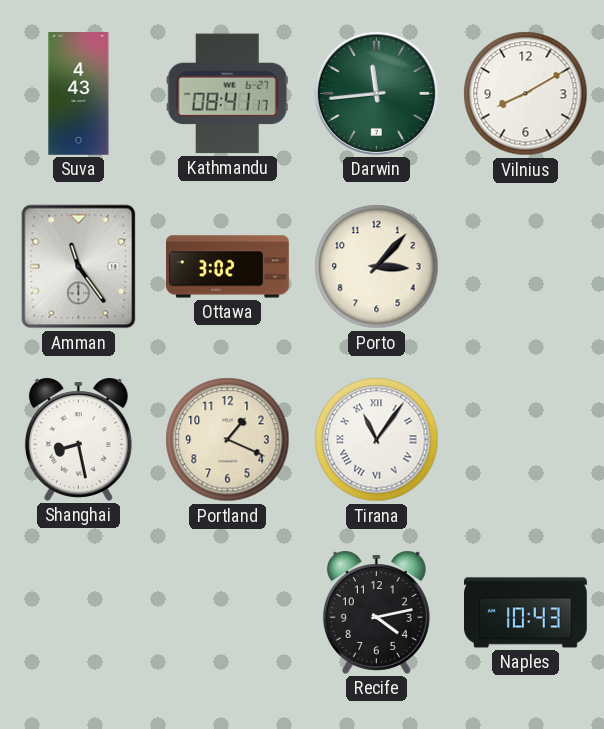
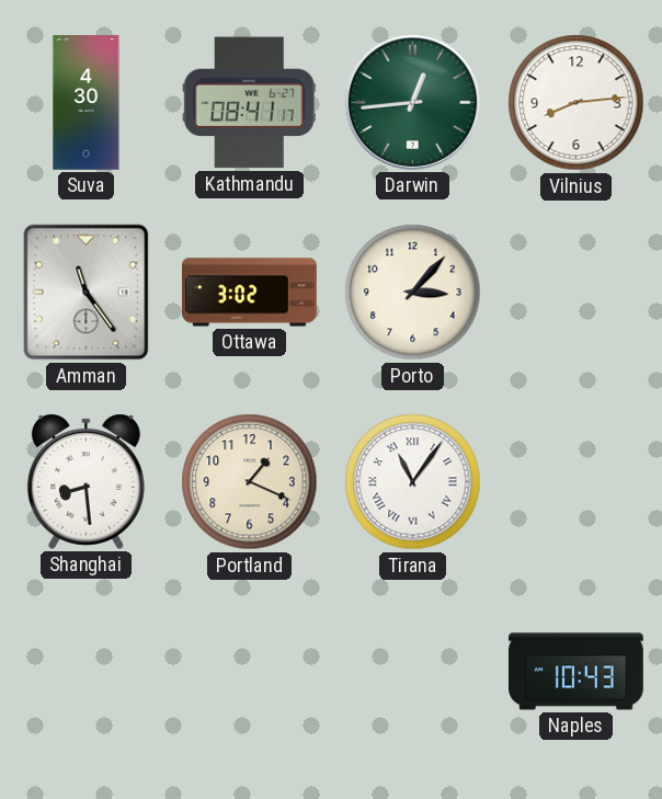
Suva: 4:43 -> 4:30 (87, 103)
Darwin: 11:44 -> 12:44 (412, 102)
Vilnius: 8:10 -> 8:14 (577, 103)
Shanghai: 8:28 -> 8:29 (85, 481)
Recife: 4:13 -> none (376, 612)
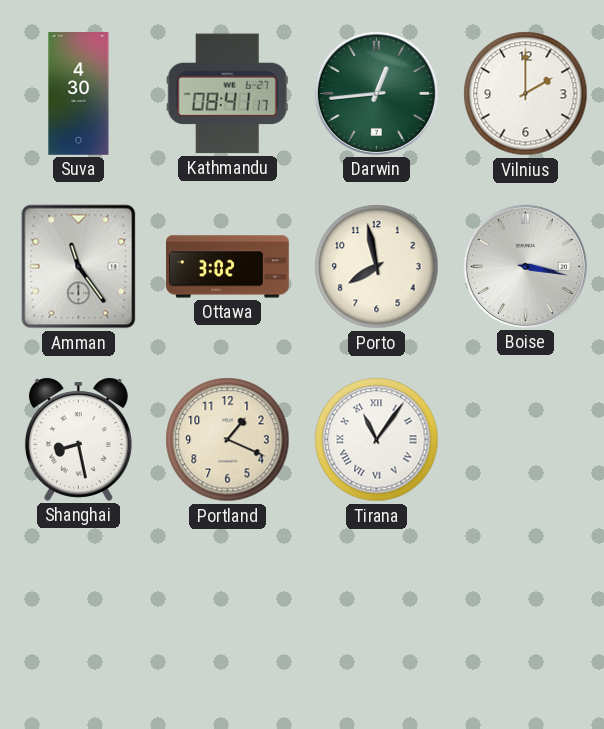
Vilnius: 8:14 -> 2:00 (526, 94)
Porto: 3:07 -> 7:58 (377, 267)
Boise: none -> 3:17 (525, 266)
Shanghai: 8:29 -> 8:28 (78, 439)
Naples: 10:43 -> none (577, 672)
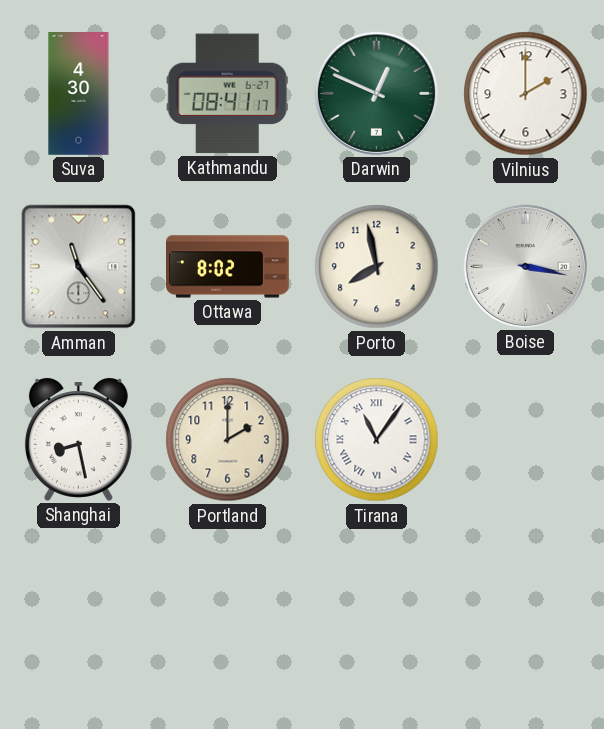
Darwin: 12:44 -> 12:49 (376, 93)
Ottawa: 3:02 -> 8:02 (228, 267)
Portland: 1:19 -> 2:00 (228, 440)
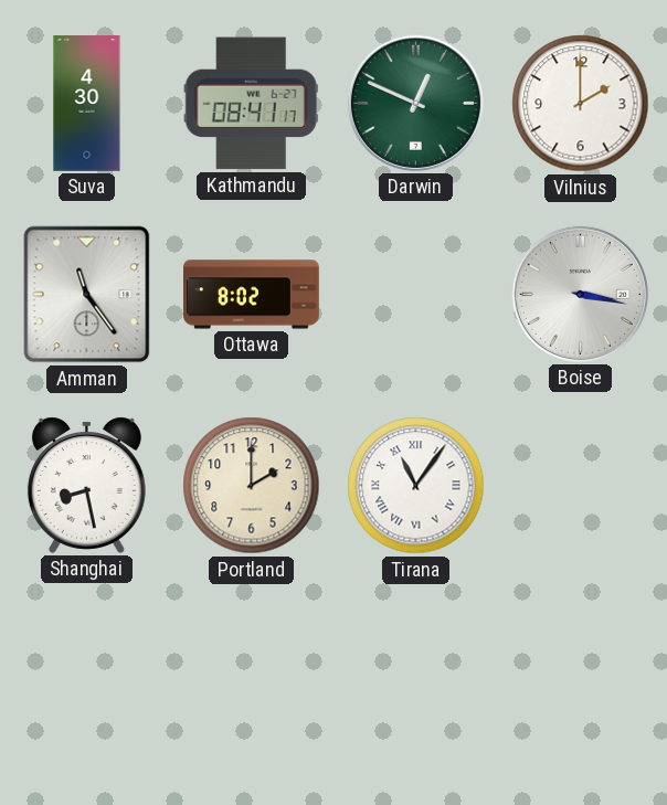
Porto: 7:58 -> none (377, 267)
